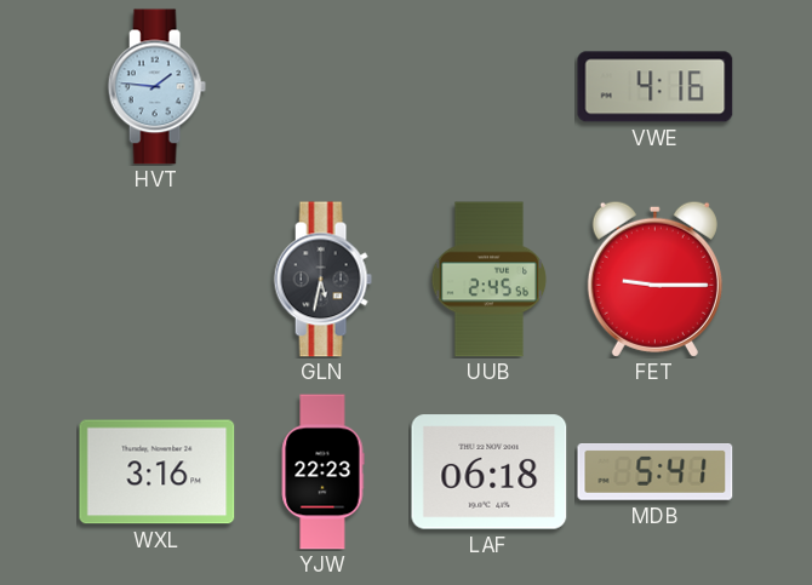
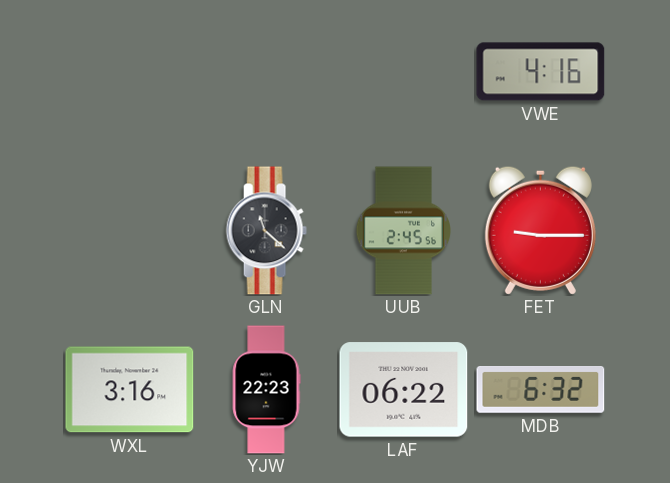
HVT: 1:46 -> none (156, 87)
GLN: 5:32 -> 11:22 (266, 231)
LAF: 06:18 -> 06:22 (404, 390)
MDB: 5:41 -> 6:32 (541, 390)
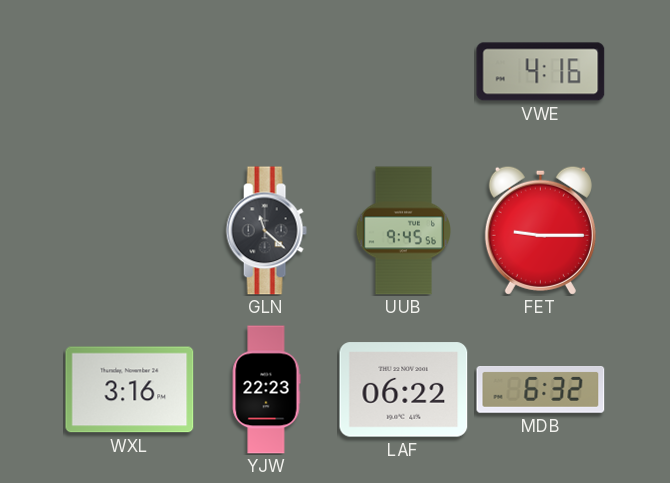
UUB: 2:45 -> 9:45 (403, 231)
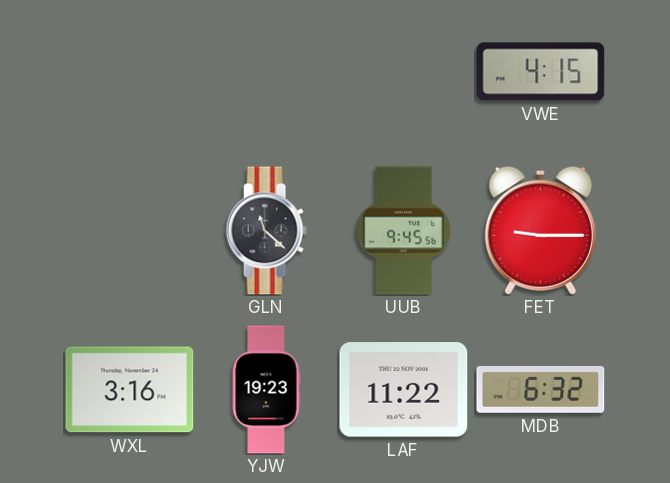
VWE: 4:16 -> 4:15 (541, 72)
YJW: 22:23 -> 19:23 (266, 390)
LAF: 06:22 -> 11:22 (404, 390)
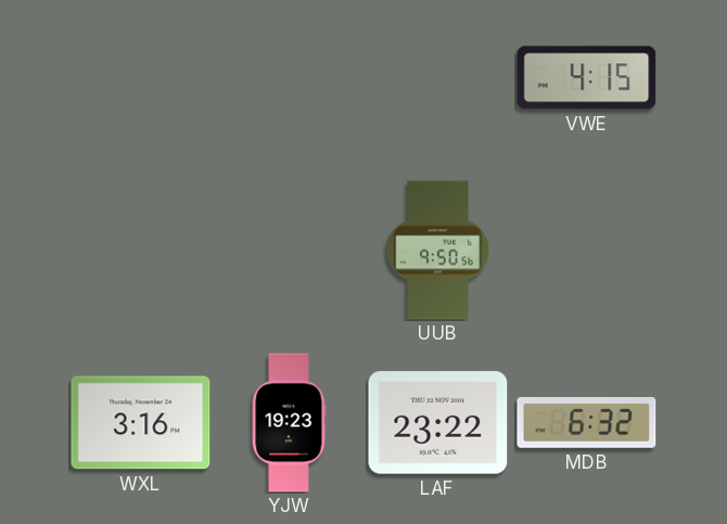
GLN: 11:22 -> none (266, 231)
UUB: 9:45 -> 9:50 (437, 251)
FET: 9:15 -> none (540, 230)
LAF: 11:22 -> 23:22 (438, 423)
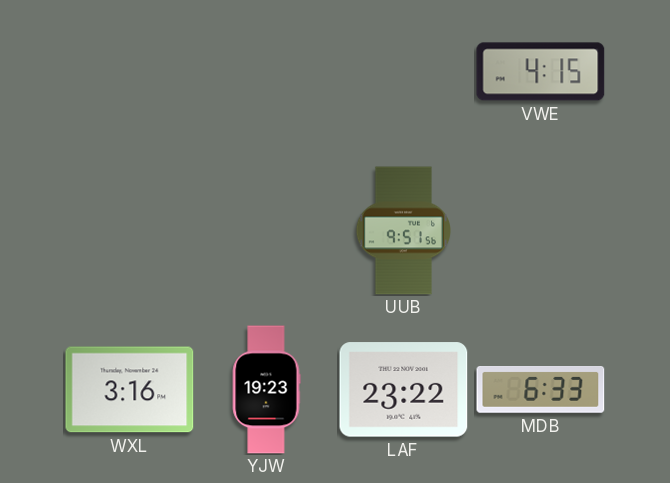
UUB: 9:50 -> 9:51 (403, 231)
MDB: 6:32 -> 6:33 (541, 390)
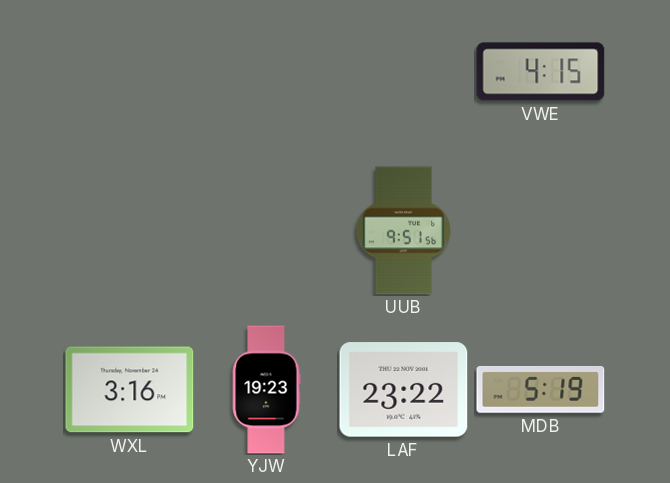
MDB: 6:33 -> 5:19 (541, 390)
